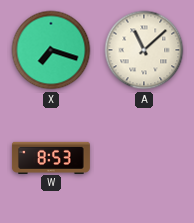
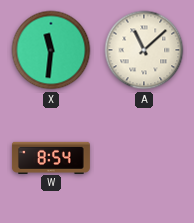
X: 7:18 -> 11:31 (51, 50)
W: 8:53 -> 8:54 (51, 157)
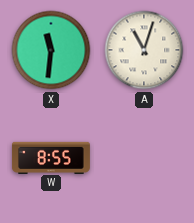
A: 11:08 -> 11:03 (144, 50)
W: 8:54 -> 8:55 (51, 157)
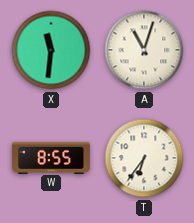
T: none -> 6:36 (144, 158)
